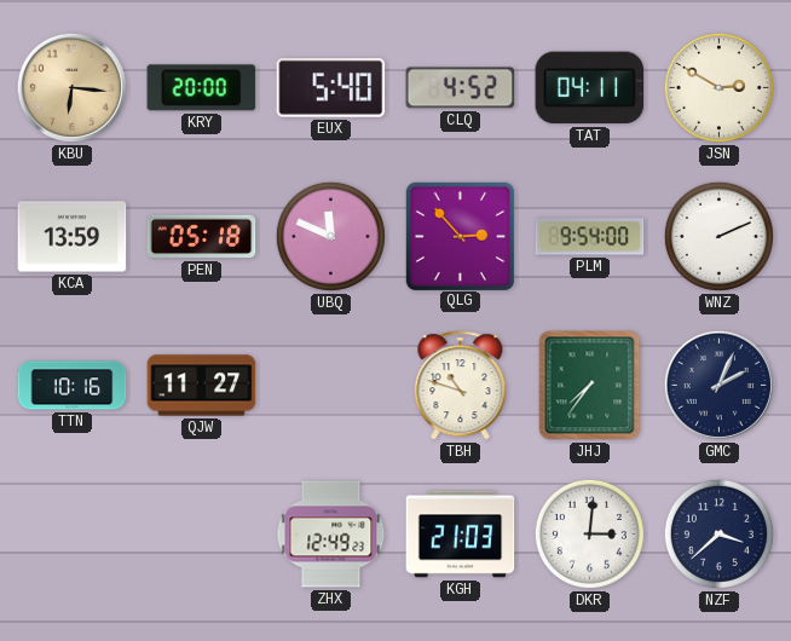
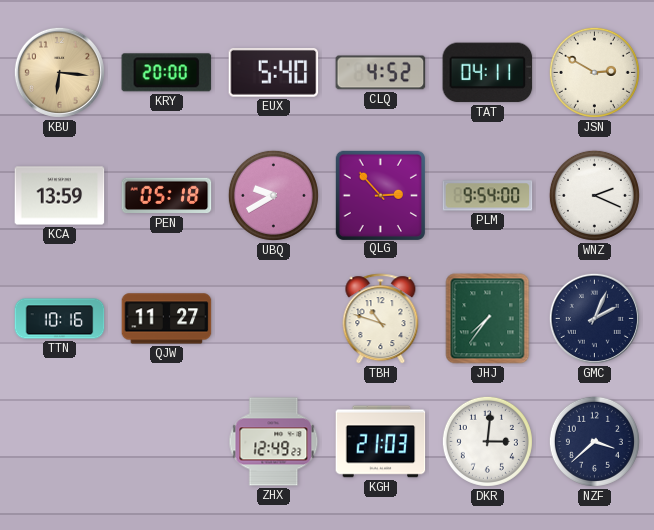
UBQ: 11:49 -> 9:40 (273, 195)
WNZ: 2:11 -> 2:19 (594, 195)
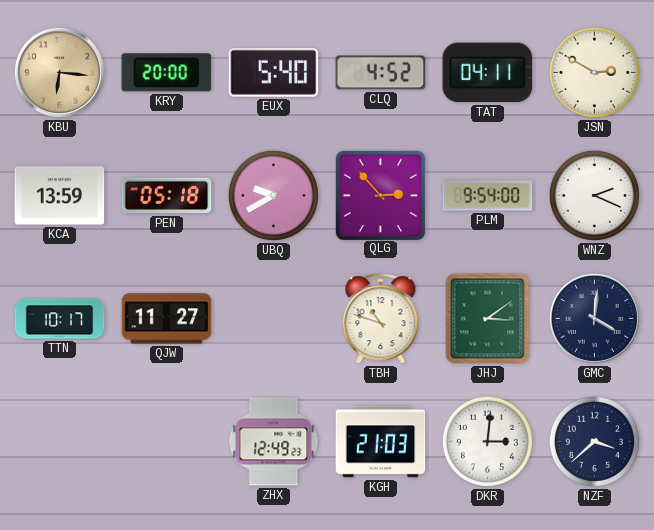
TTN: 10:16 -> 10:17 (60, 319)
JHJ: 7:36 -> 3:09 (488, 319)
GMC: 2:04 -> 4:01 (594, 318)
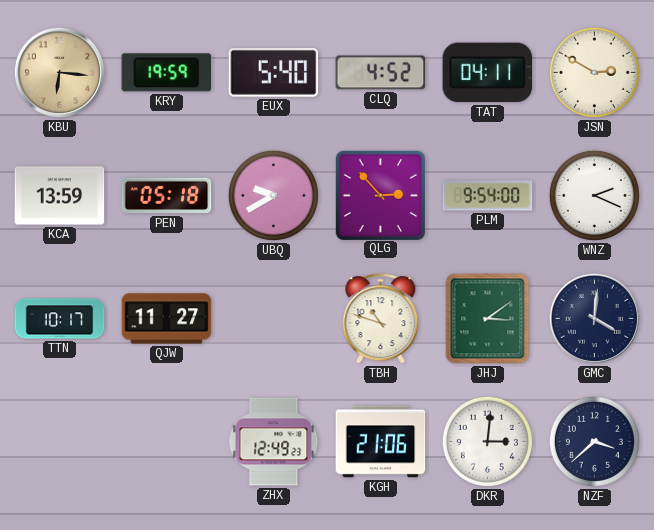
KRY: 20:00 -> 19:59 (167, 73)
KGH: 21:03 -> 21:06 (381, 442)
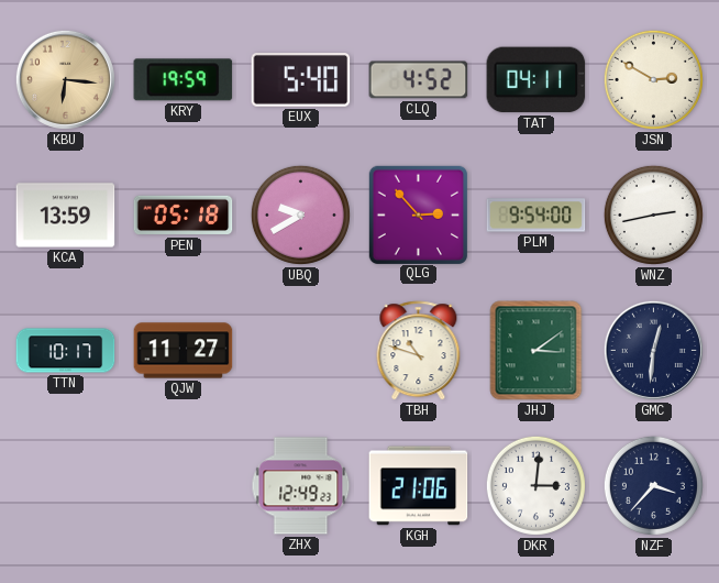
WNZ: 2:19 -> 2:43 (653, 215)
GMC: 4:01 -> 12:31 (653, 350)
NZF: 3:38 -> 3:37 (653, 485)
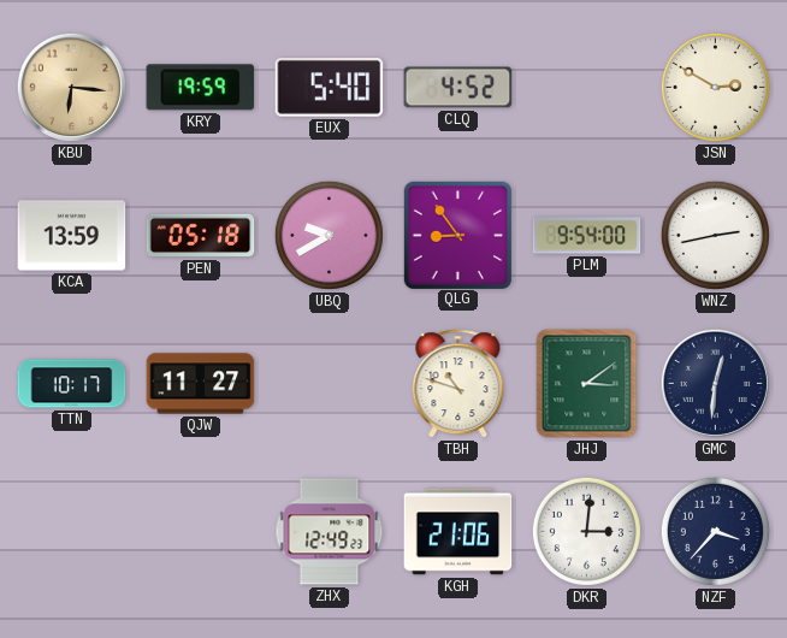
TAT: 04:11 -> none (537, 80)
QLG: 2:53 -> 8:54 (457, 235)
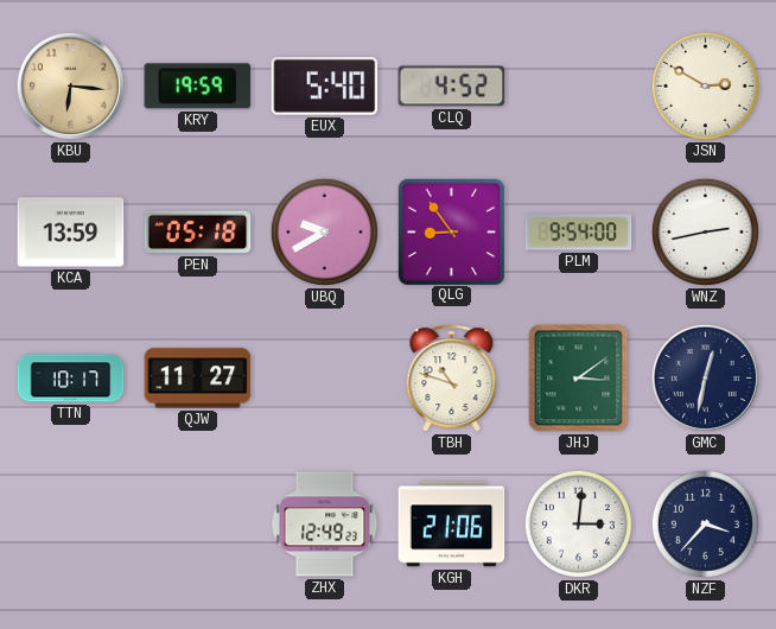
GMC: 12:31 -> 12:32 (705, 377)
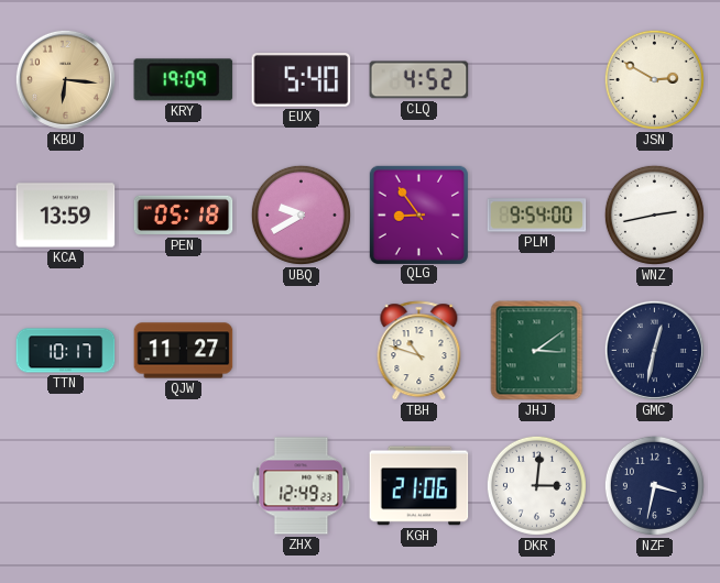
KRY: 19:59 -> 19:09 (184, 80)
NZF: 3:37 -> 3:32 (654, 485)
